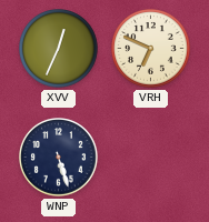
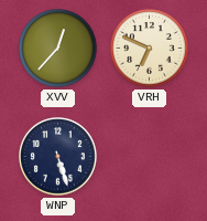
XVV: 12:34 -> 12:37 (58, 49)
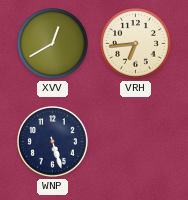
XVV: 12:37 -> 12:40 (53, 44)
VRH: 6:49 -> 6:44 (136, 44)
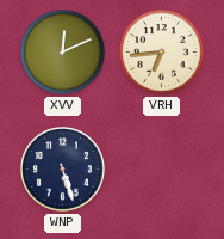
XVV: 12:40 -> 12:11 (63, 53)
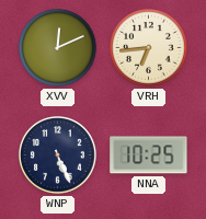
WNP: 5:27 -> 5:26 (58, 155)
NNA: none -> 10:25 (149, 155)
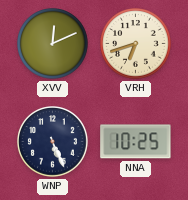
VRH: 6:44 -> 6:42 (136, 44)
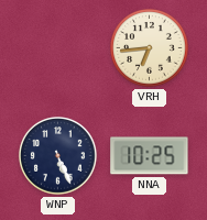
XVV: 12:11 -> none (53, 44)
VRH: 6:42 -> 6:44 (150, 48)
